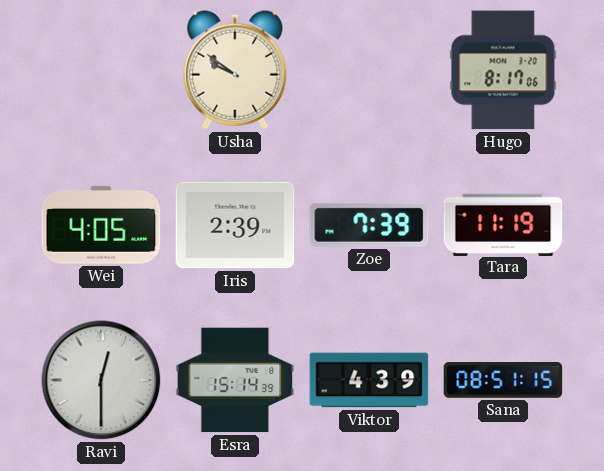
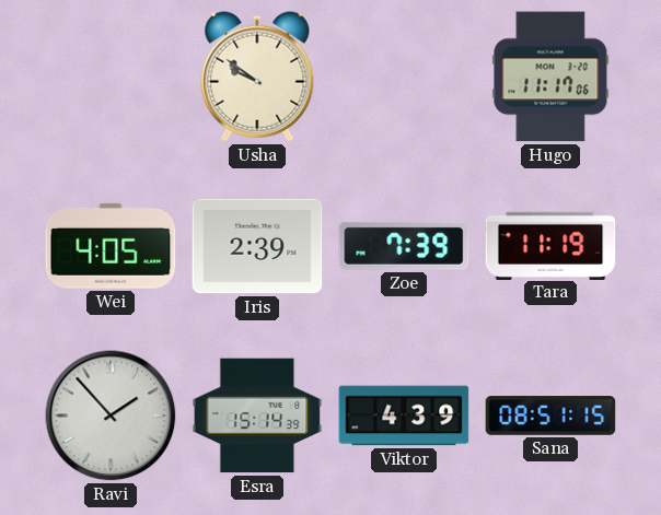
Hugo: 8:17 -> 11:17 (550, 77)
Ravi: 12:30 -> 1:53 (111, 415)
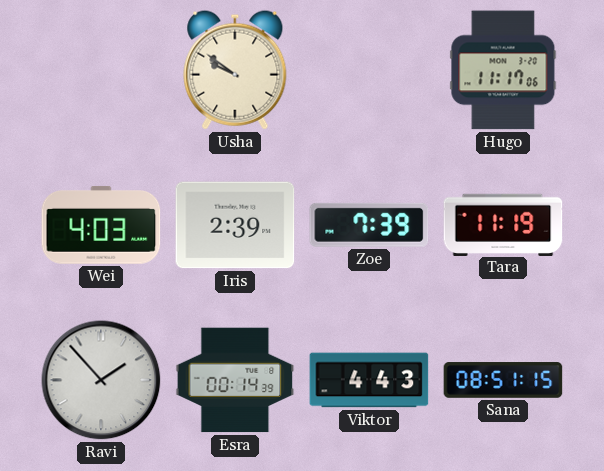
Wei: 4:05 -> 4:03 (101, 225)
Esra: 15:14 -> 00:14 (235, 380)
Viktor: 4:39 -> 4:43 (369, 380)
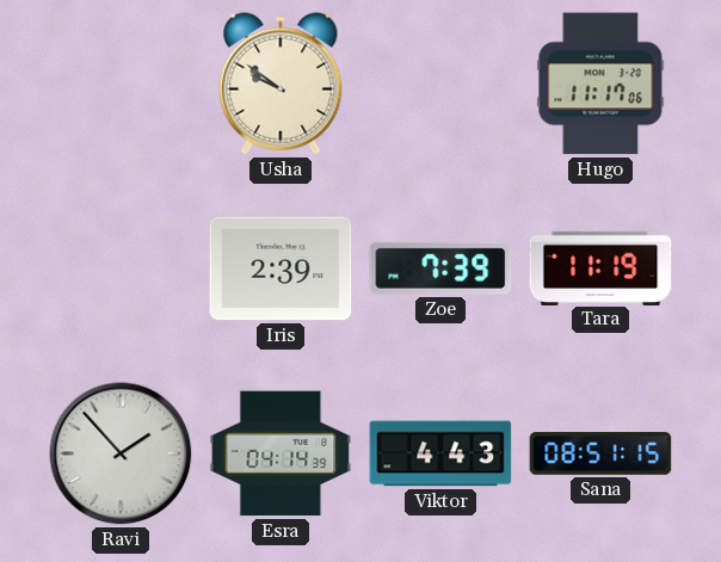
Wei: 4:03 -> none (101, 225)
Esra: 00:14 -> 04:14 (281, 453)
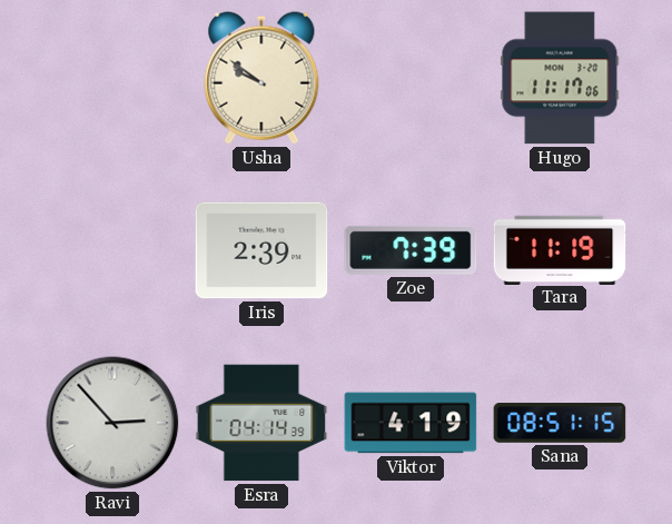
Ravi: 1:53 -> 2:53 (112, 423)
Viktor: 4:43 -> 4:19 (411, 423)
